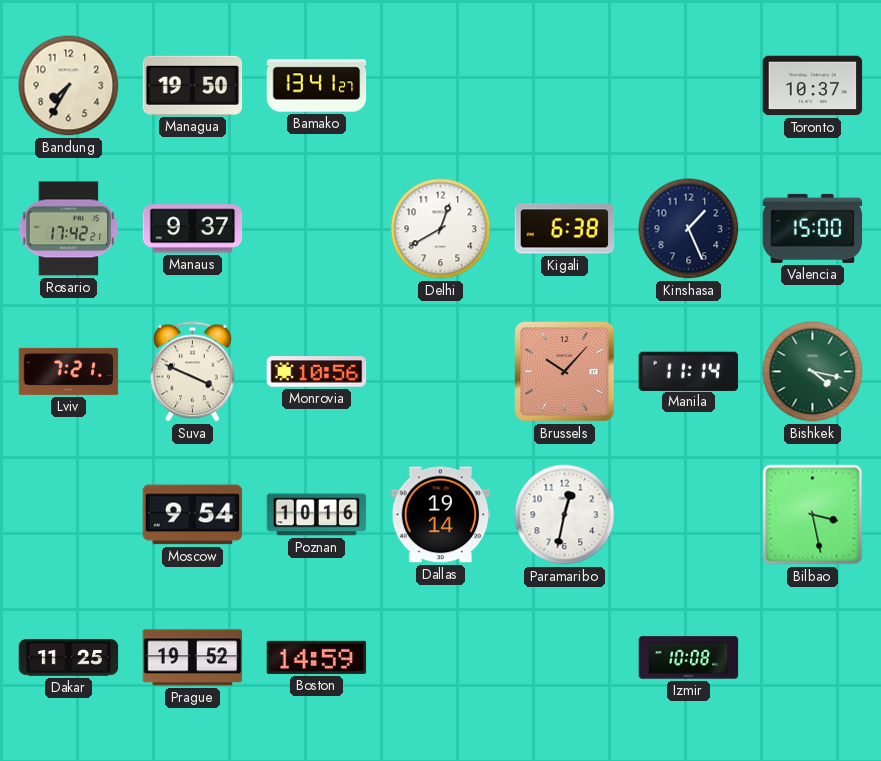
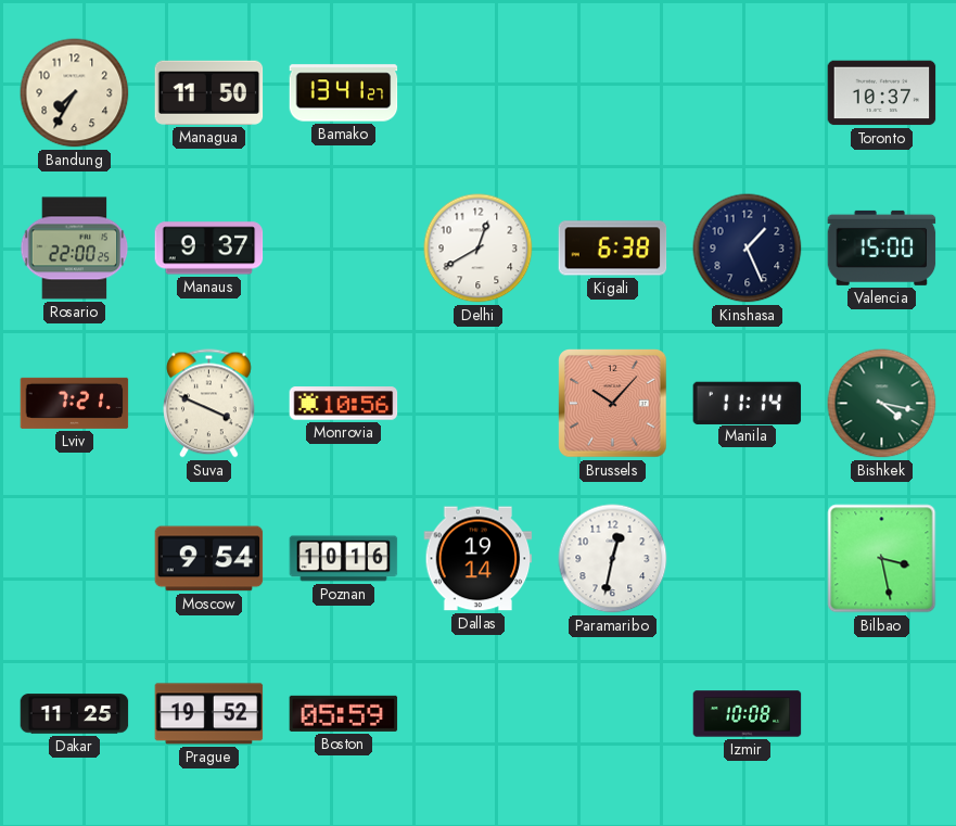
Managua: 19:50 -> 11:50 (209, 92)
Rosario: 17:42 -> 22:00 (75, 249)
Boston: 14:59 -> 05:59 (344, 713)
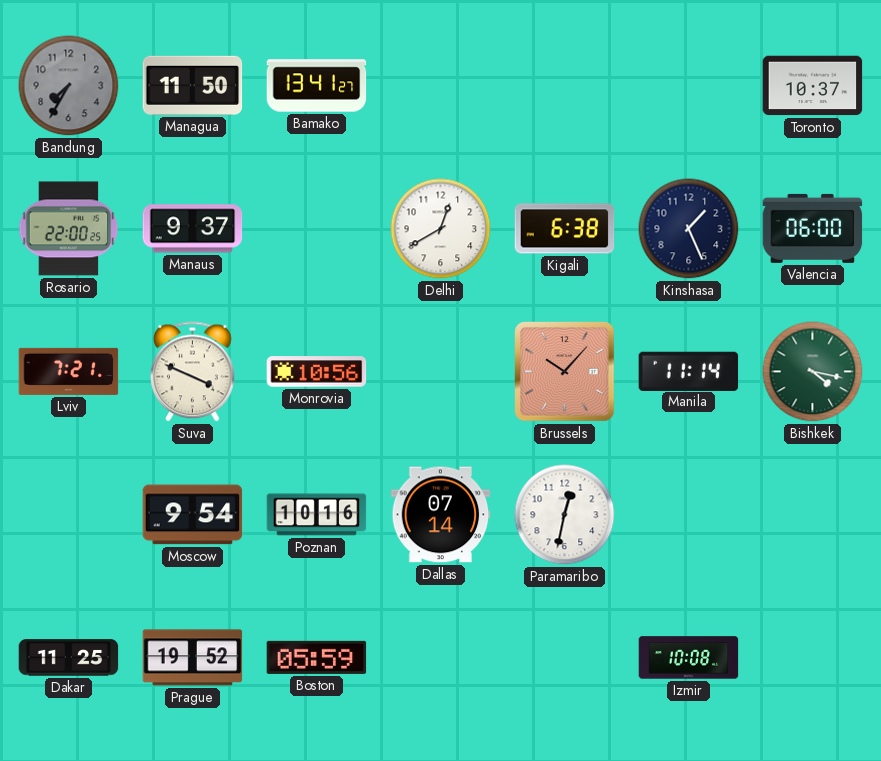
Bandung dial: cream -> grey (69, 86)
Valencia: 15:00 -> 06:00 (813, 228)
Dallas: 19:14 -> 07:14 (441, 515)
Bilbao: 3:28 -> none (882, 559)
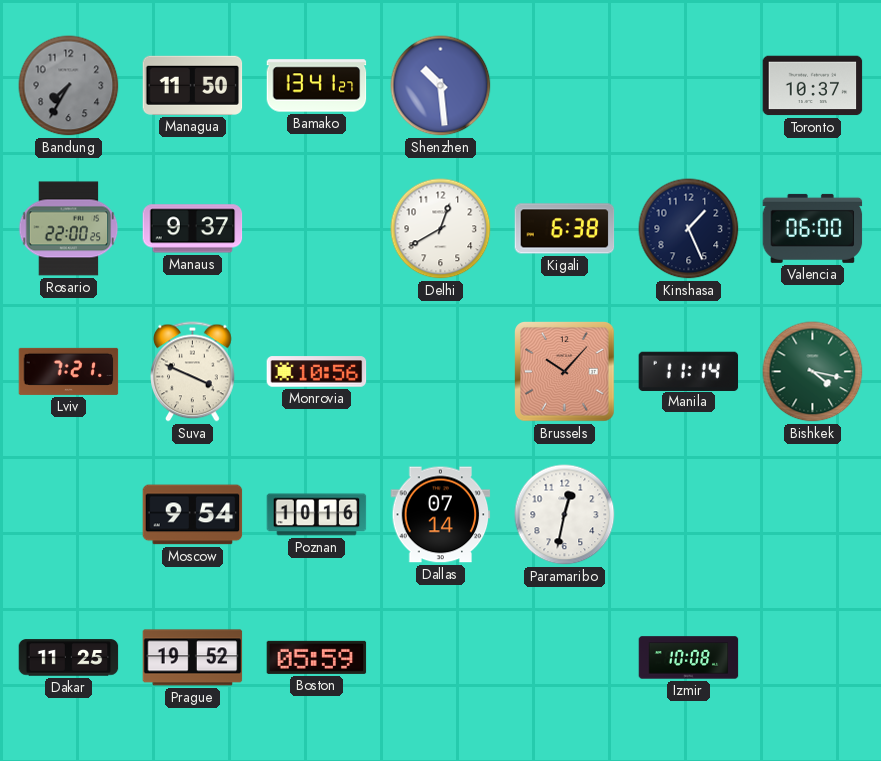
Shenzhen: none -> 10:29 (441, 86)
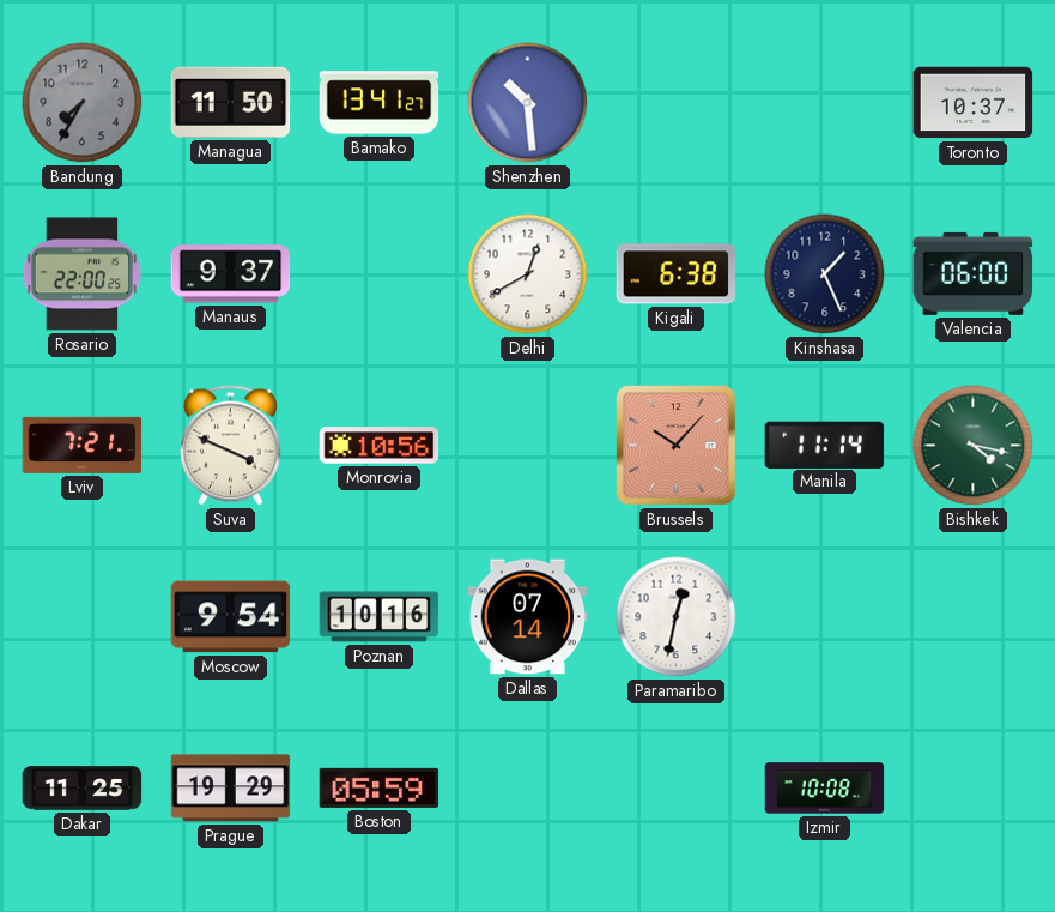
Prague: 19:52 -> 19:29 (231, 789)
